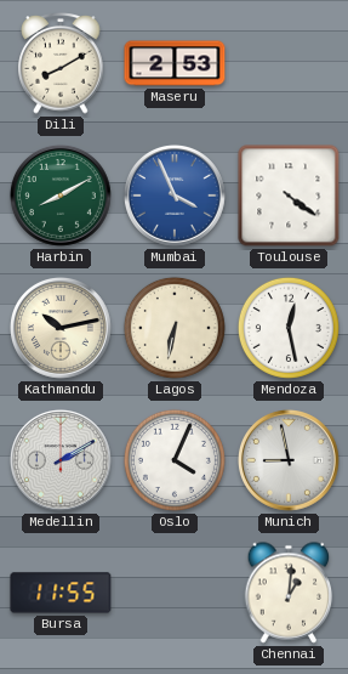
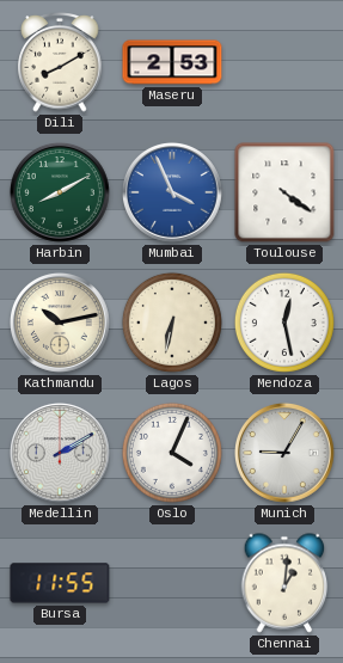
Munich: 8:58 -> 9:05 (284, 453)
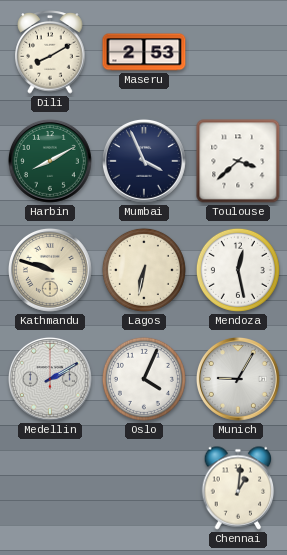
Mumbai dial: blue -> navy (144, 161)
Toulouse: 4:21 -> 3:38 (238, 161)
Kathmandu: 10:13 -> 9:48 (50, 270)
Bursa: 11:55 -> none (60, 583)
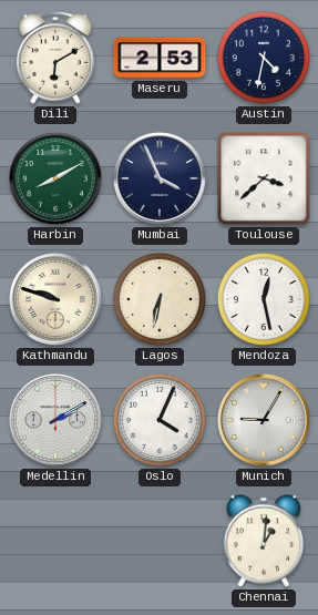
Dili: 8:10 -> 6:10 (55, 58)
Austin: none -> 4:32 (264, 58)
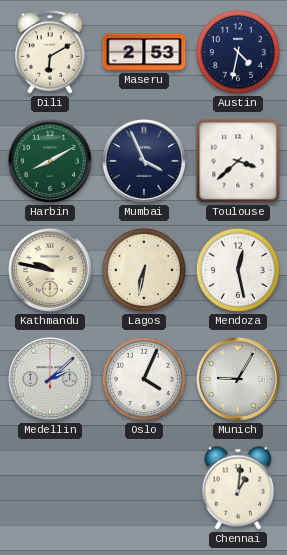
Kathmandu: 9:48 -> 9:47 (50, 270)
Medellin: 2:10 -> 2:08 (50, 379)
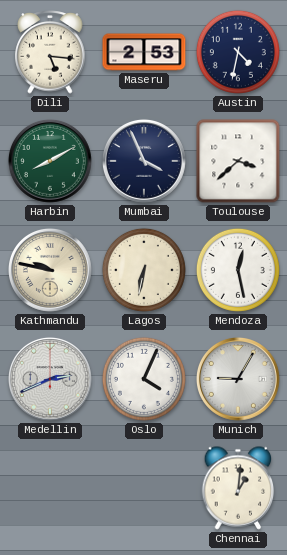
Dili: 6:10 -> 5:16 (50, 52)
Medellin: 2:08 -> 2:41 (50, 379)
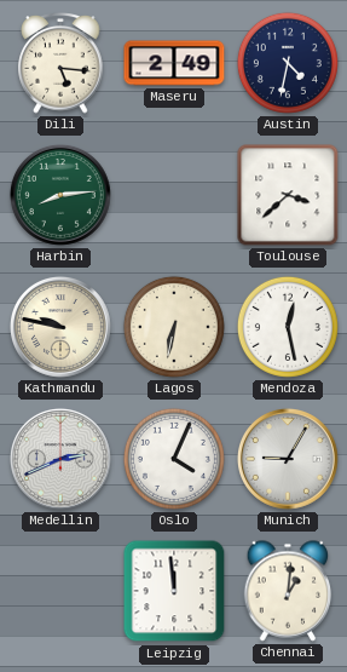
Maseru: 2:53 -> 2:49 (174, 63)
Harbin: 8:10 -> 8:14 (60, 195)
Mumbai: 3:56 -> none (144, 161)
Leipzig: none -> 11:59 (174, 591)
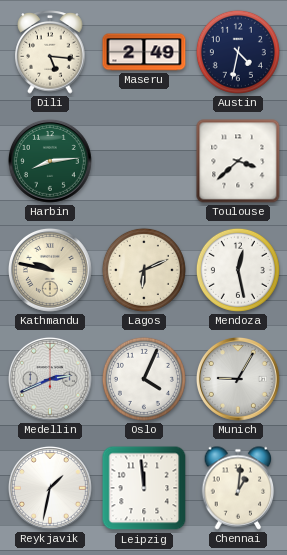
Lagos: 6:32 -> 6:11 (144, 270)
Reykjavik: none -> 1:32 (50, 488)
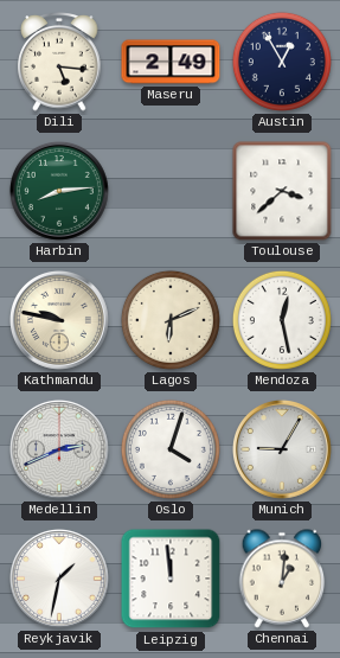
Austin: 4:32 -> 12:55 (282, 62)
Oslo: 4:04 -> 4:03 (171, 449)
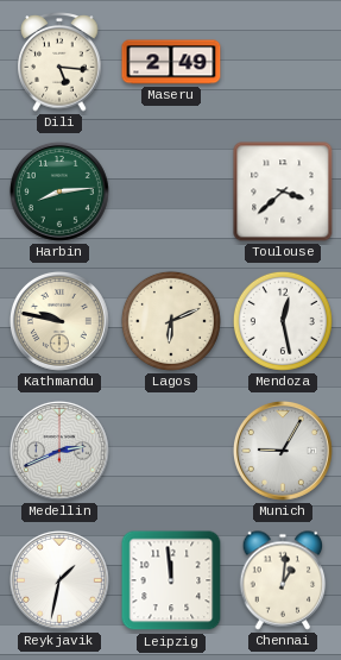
Austin: 12:55 -> none (282, 62)
Oslo: 4:03 -> none (171, 449)
